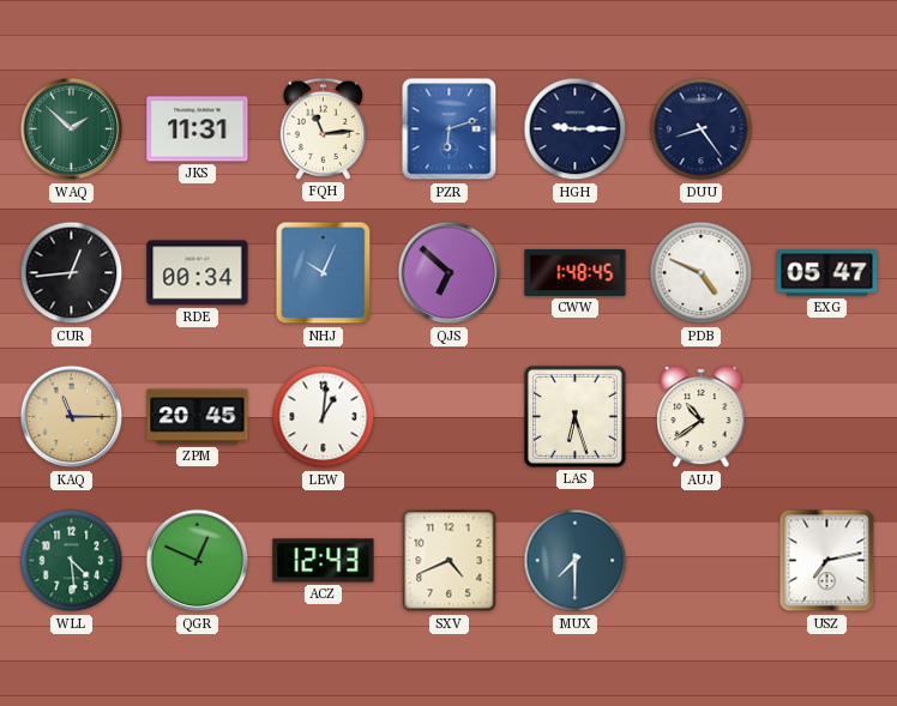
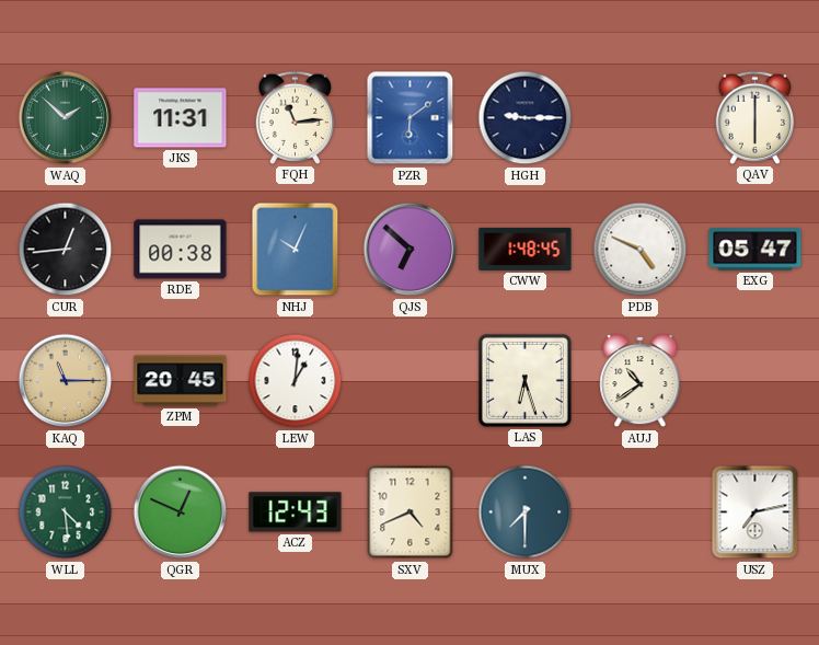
PZR: 6:12 -> 6:09 (411, 118)
DUU: 8:24 -> none (702, 129)
QAV: none -> 6:00 (754, 117)
RDE: 00:34 -> 00:38 (181, 250)
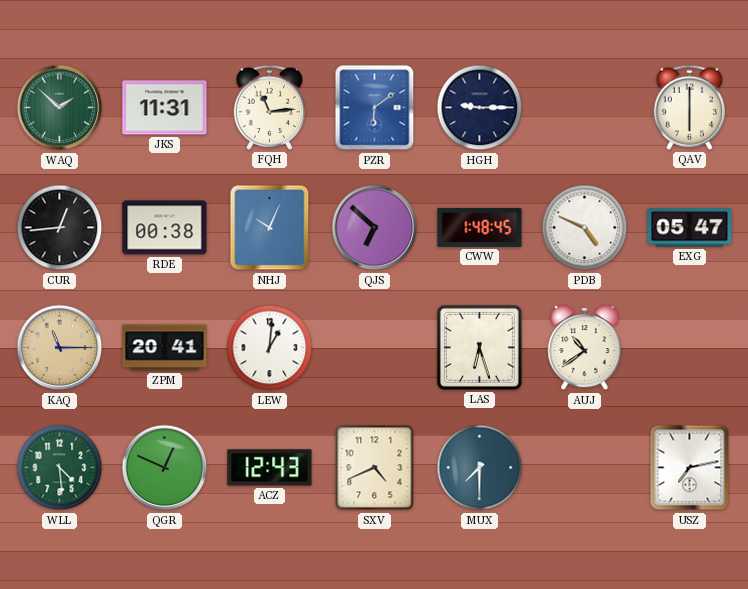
ZPM: 20:45 -> 20:41 (165, 348)
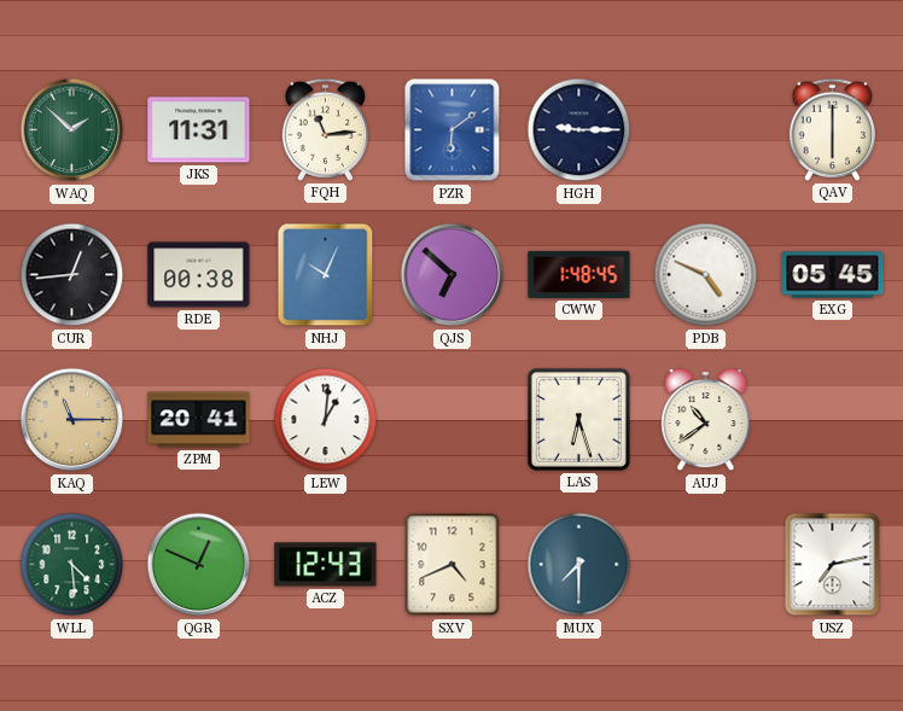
EXG: 05:47 -> 05:45 (833, 275)
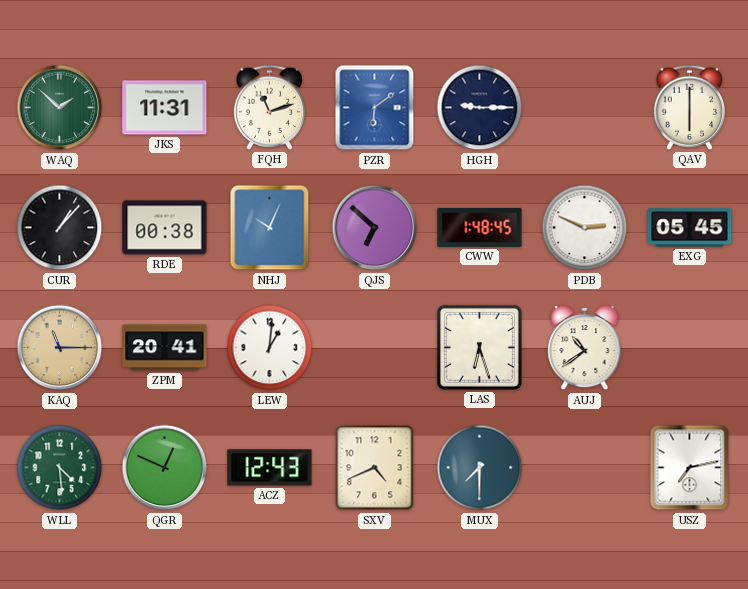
FQH: 11:14 -> 11:12 (269, 107)
CUR: 12:44 -> 1:07 (60, 228)
PDB: 4:49 -> 2:49 (585, 228)
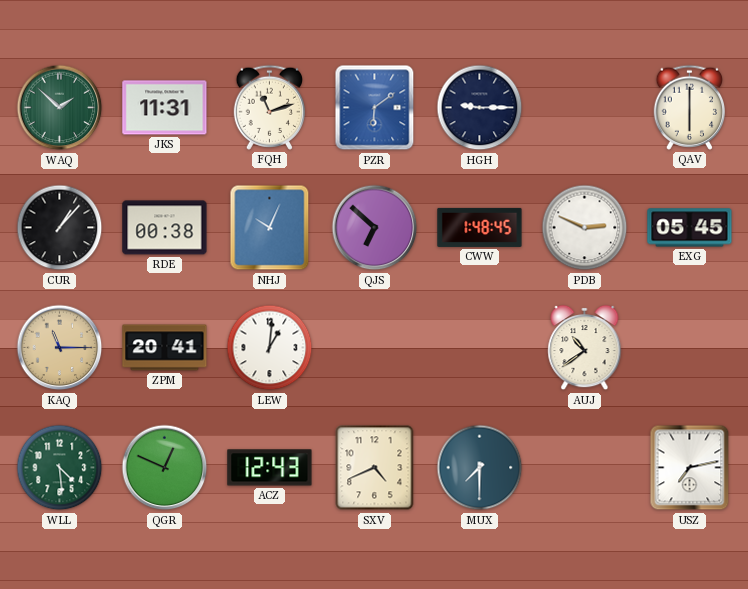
LAS: 6:27 -> none (479, 347)
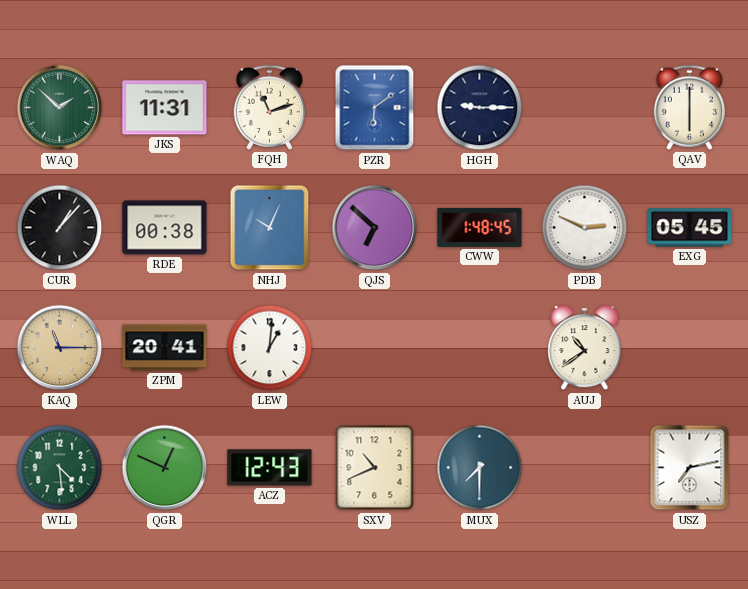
SXV: 4:41 -> 10:41 (375, 468)
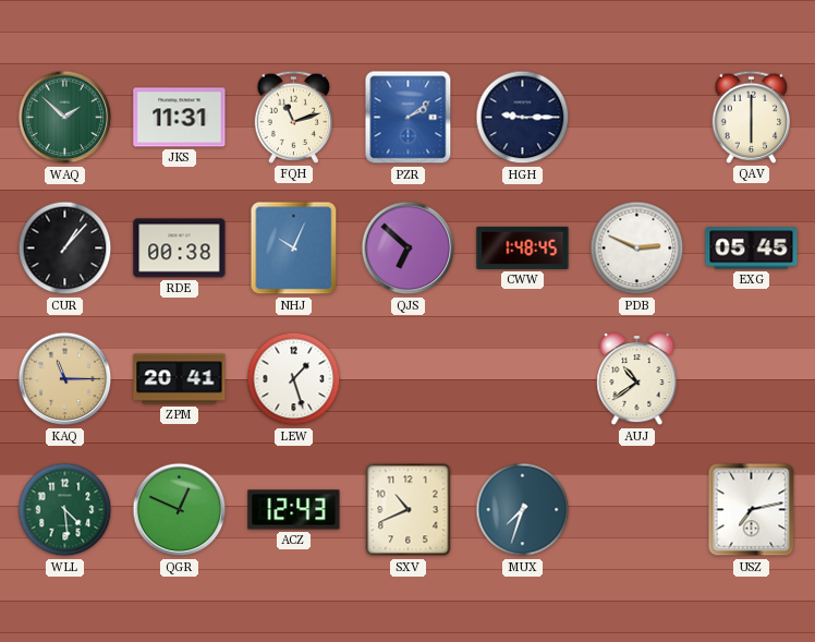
PZR: 6:09 -> 2:09 (409, 118)
LEW: 1:01 -> 1:27 (294, 379)
MUX: 7:30 -> 7:33 (523, 510)
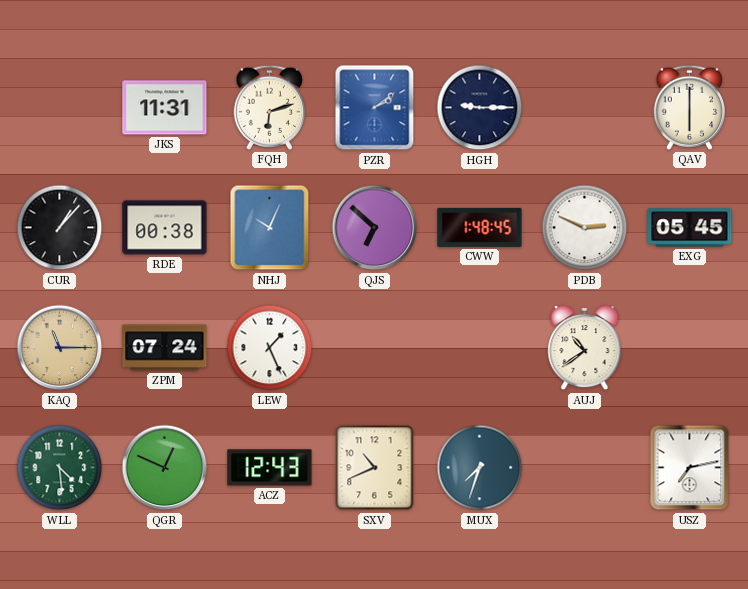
WAQ: 1:52 -> none (65, 118)
FQH: 11:12 -> 6:12 (269, 107)
ZPM: 20:41 -> 07:24 (165, 348)
LEW: 1:27 -> 1:26 (270, 348)
